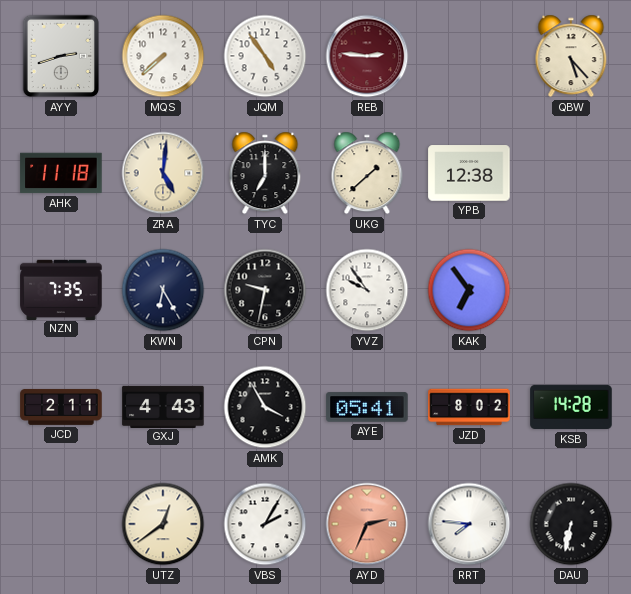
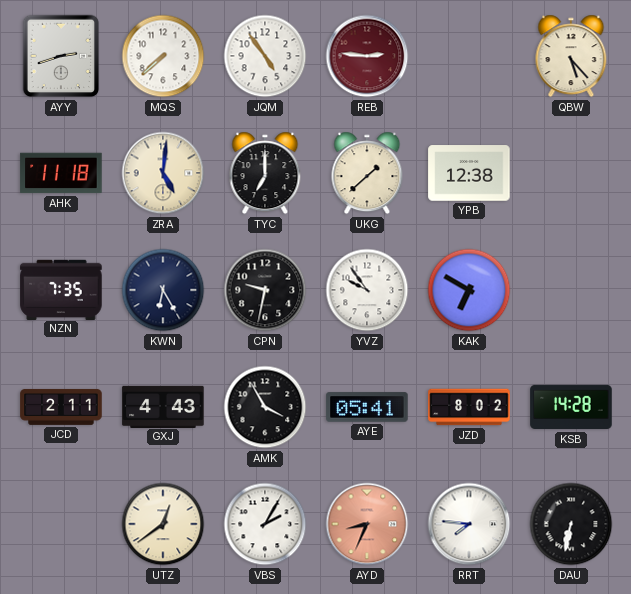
KAK: 6:54 -> 6:50 (469, 290)
AYD: 2:34 -> 8:34 (367, 524)
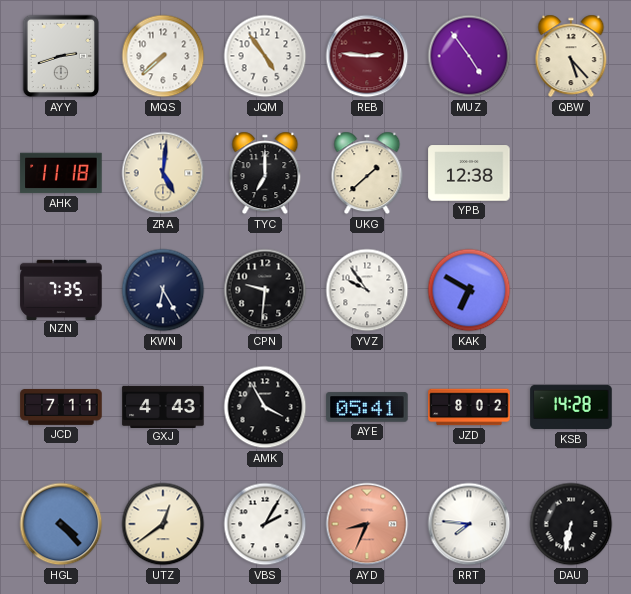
MUZ: none -> 4:54 (469, 56)
CPN: 9:32 -> 9:31 (265, 290)
JCD: 2:11 -> 7:11 (61, 407)
HGL: none -> 4:23 (61, 524)
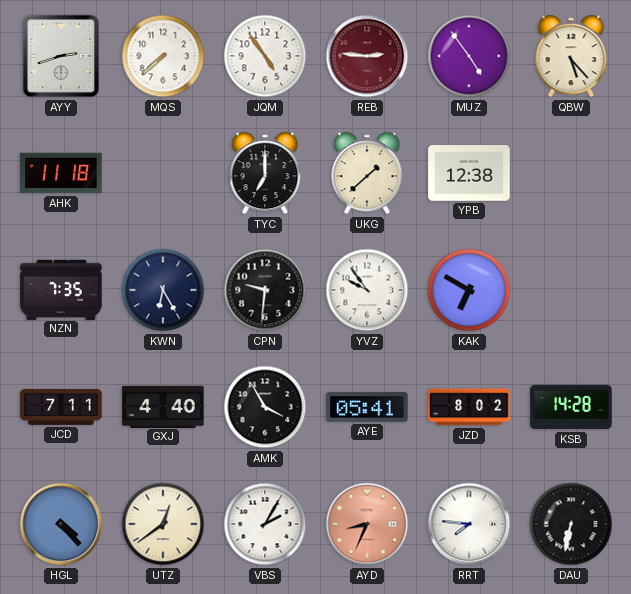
ZRA: 5:01 -> none (163, 173)
GXJ: 4:43 -> 4:40 (163, 406)
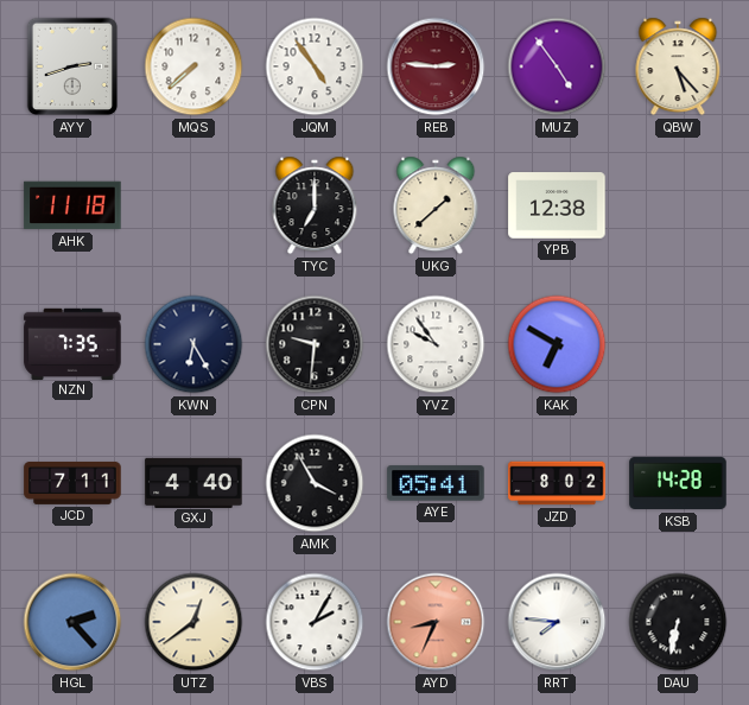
HGL: 4:23 -> 2:23 (72, 622)
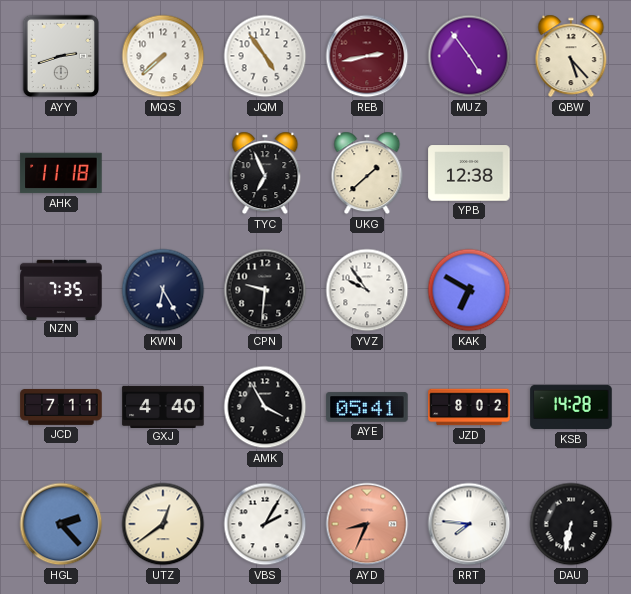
REB: 2:46 -> 2:43 (367, 56)
TYC: 7:00 -> 6:56 (265, 173)
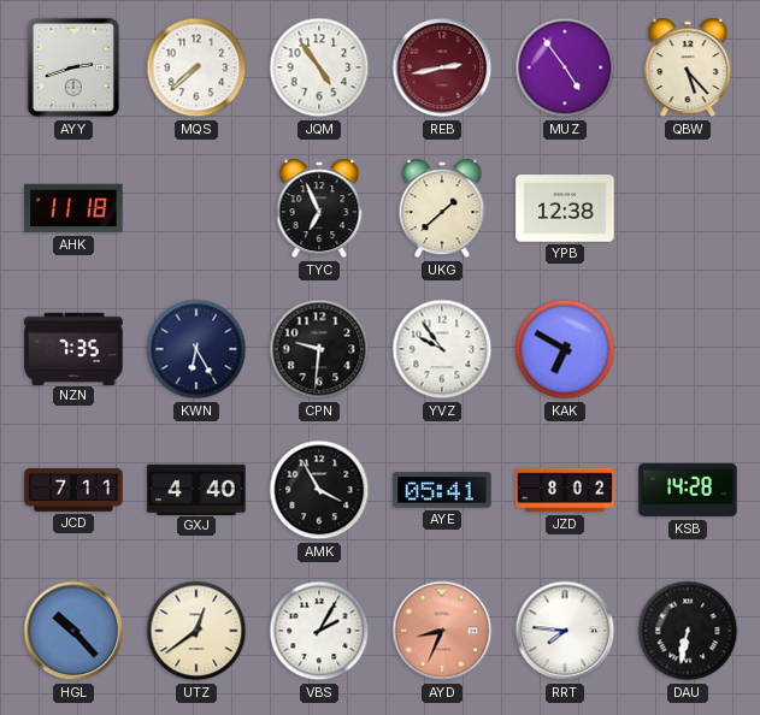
HGL: 2:23 -> 10:23 (73, 631)
